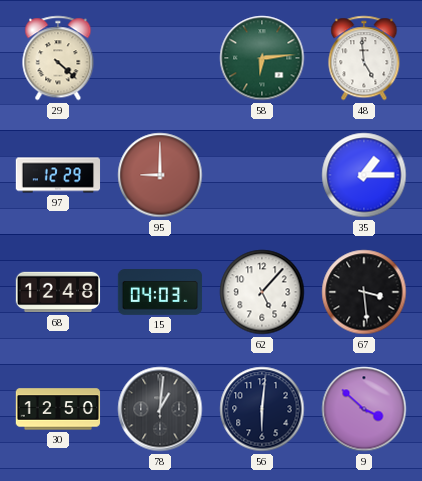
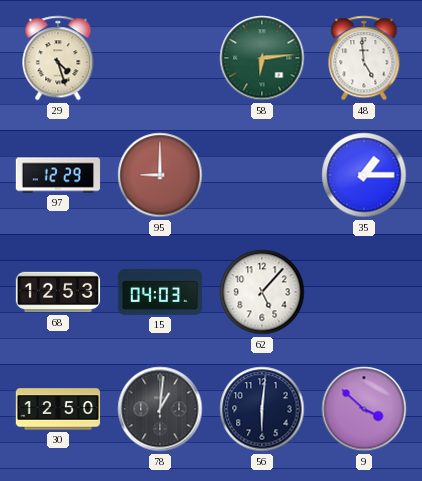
29: 4:22 -> 4:27 (58, 58)
68: 12:48 -> 12:53 (58, 292)
67: 3:29 -> none (364, 292)
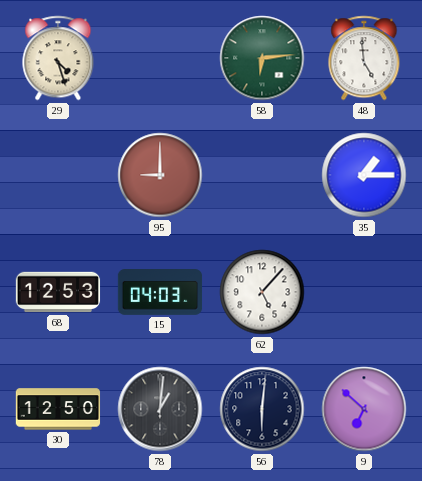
97: 12:29 -> none (58, 175)
9: 3:52 -> 6:52 (364, 409)
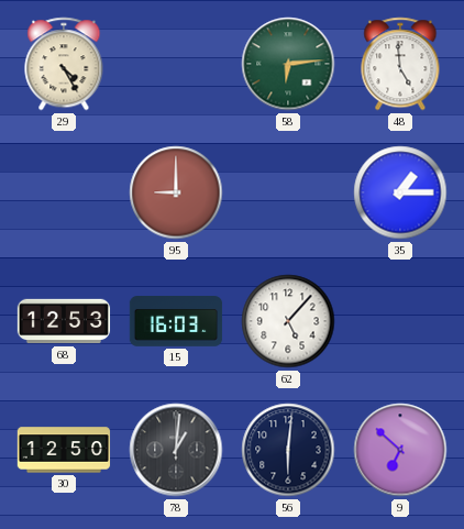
29: 4:27 -> 4:25 (64, 64)
15: 04:03 -> 16:03 (176, 321)
